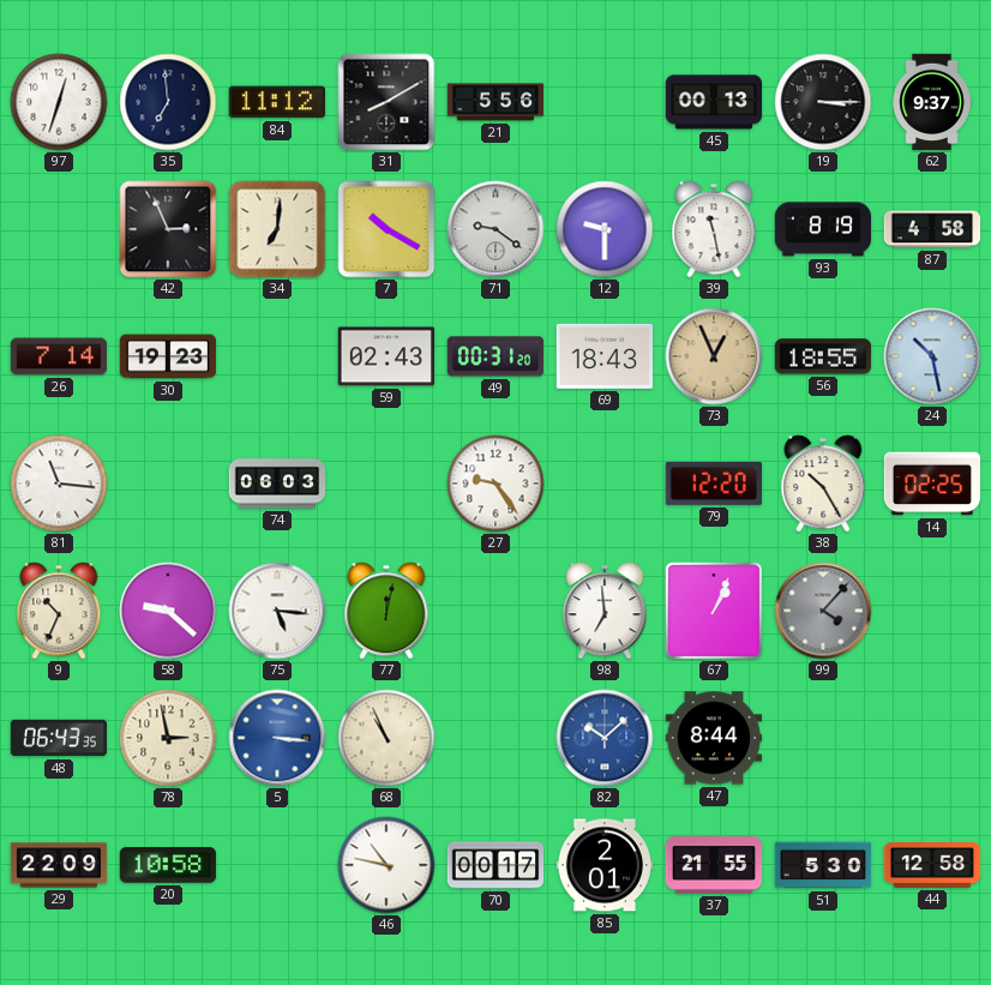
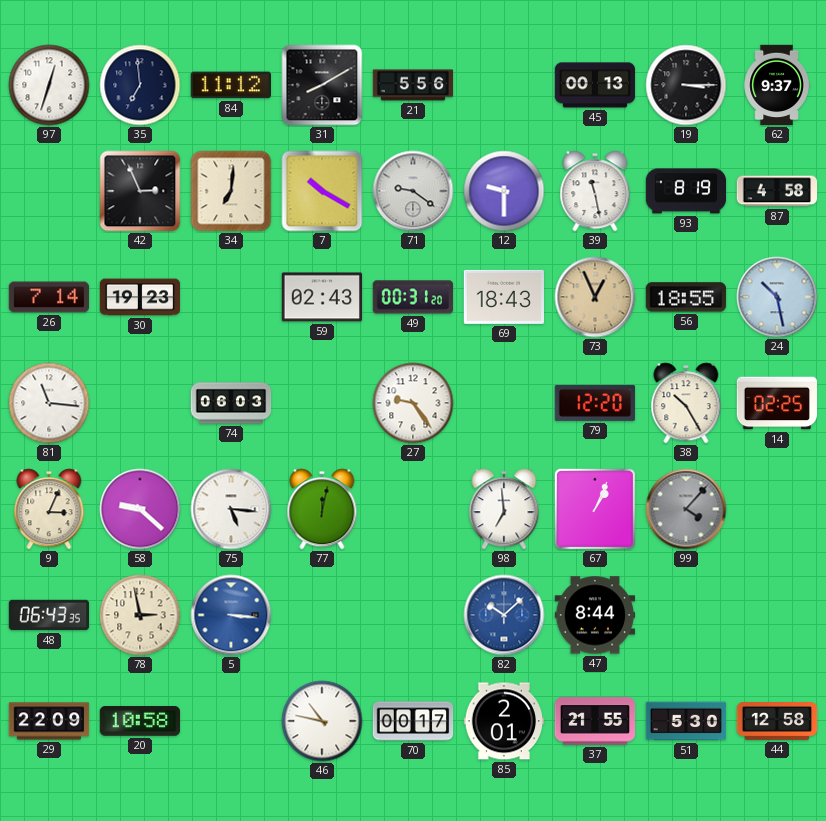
9: 10:34 -> 3:04 (49, 509)
68: 10:56 -> none (386, 738)
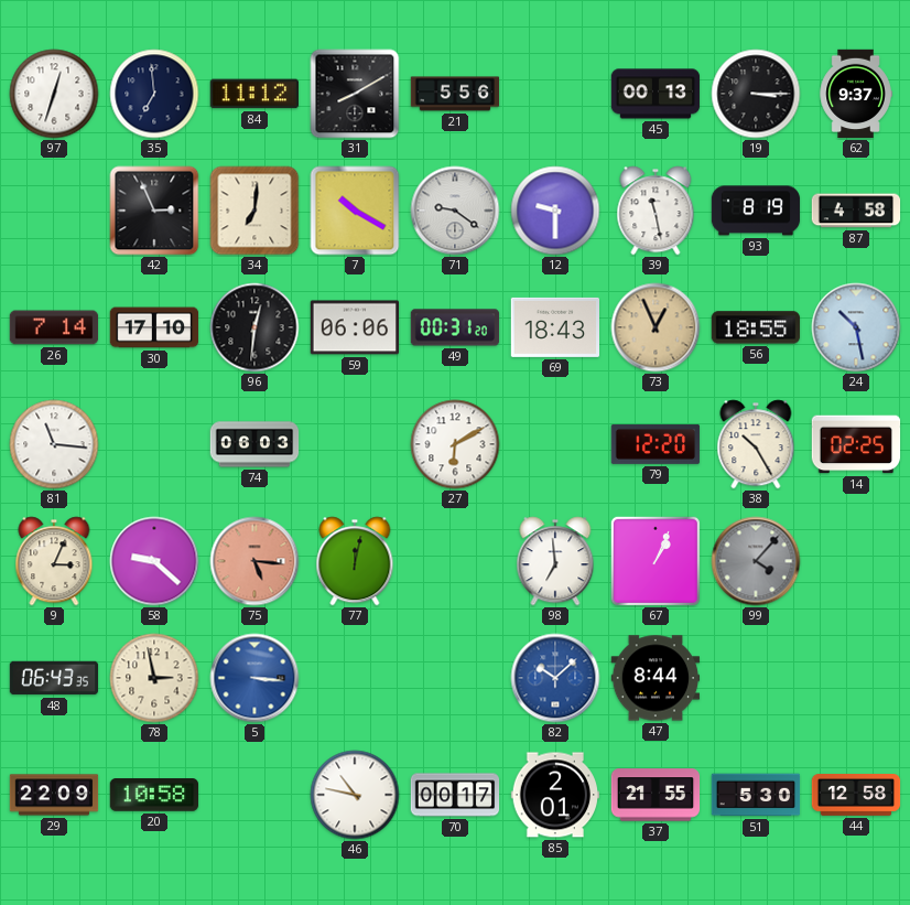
30: 19:23 -> 17:10 (154, 327)
96: none -> 12:31 (254, 327)
59: 02:43 -> 06:06 (355, 327)
27: 9:24 -> 6:10 (455, 444)
75 dial: white -> salmon (254, 561)
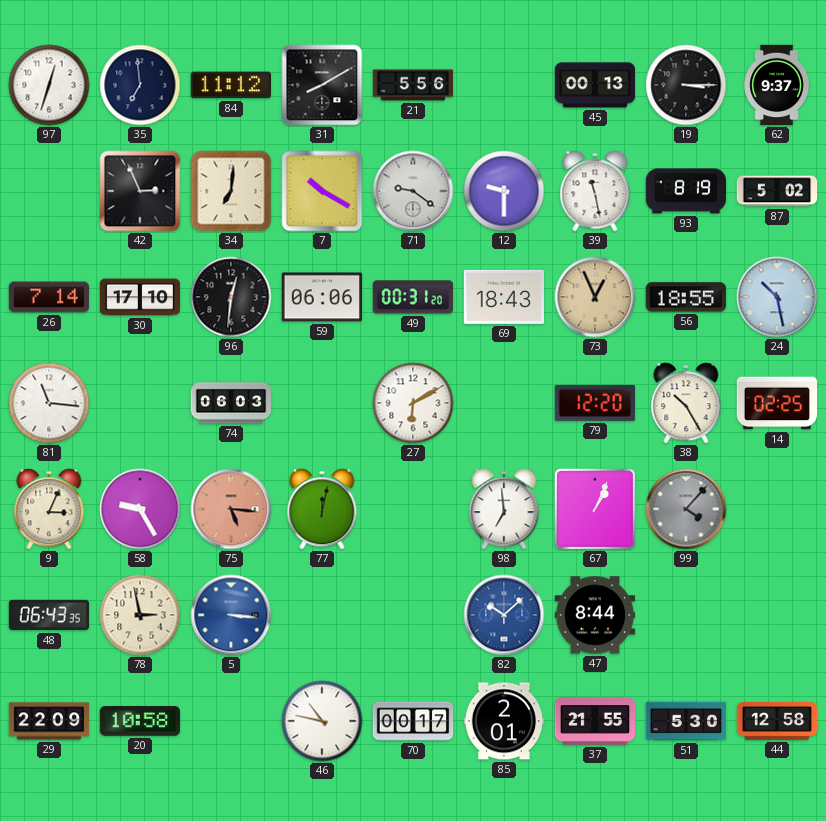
87: 4:58 -> 5:02 (777, 191)
58: 9:22 -> 9:25 (140, 509)
